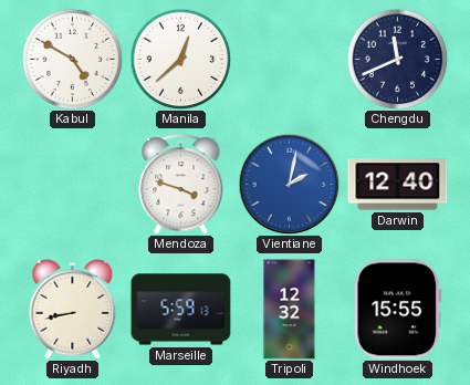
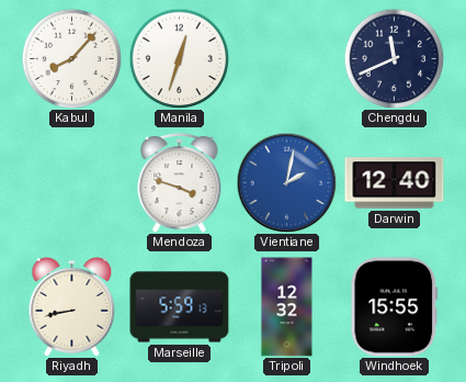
Kabul: 4:50 -> 8:07 (71, 58)
Manila: 12:38 -> 12:33 (179, 58)
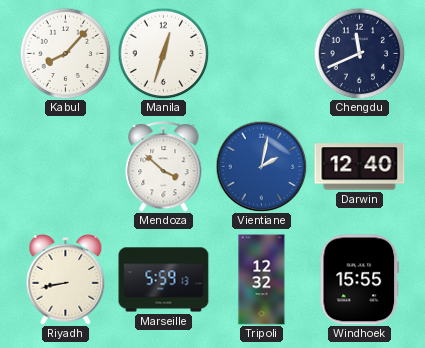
Mendoza: 3:48 -> 3:52 (164, 167)
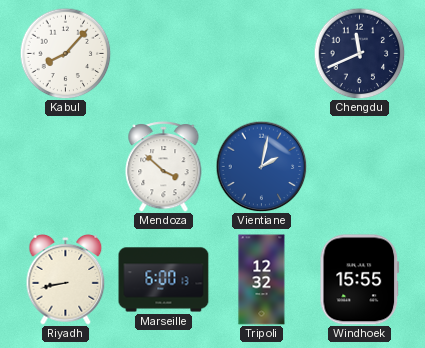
Manila: 12:33 -> none (163, 53)
Darwin: 12:40 -> none (360, 167)
Marseille: 5:59 -> 6:00 (164, 280)
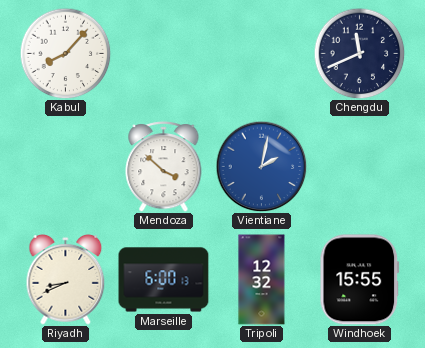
Riyadh: 8:43 -> 8:41 (66, 279)
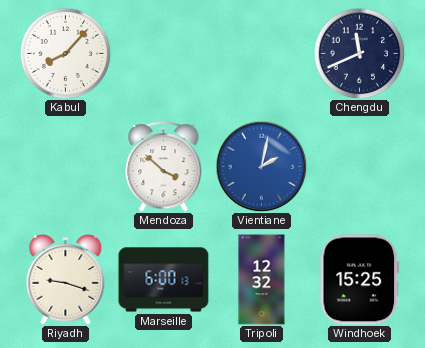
Riyadh: 8:41 -> 9:18 (66, 279)
Windhoek: 15:55 -> 15:25 (360, 280)
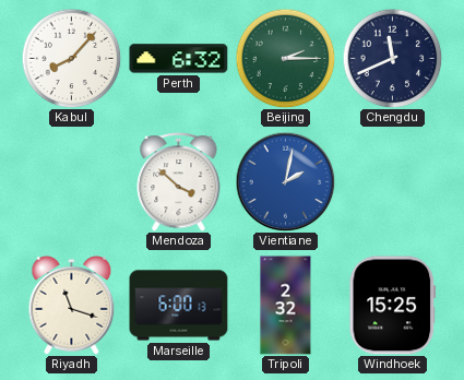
Perth: none -> 6:32 (179, 59)
Beijing: none -> 2:15 (285, 58)
Riyadh: 9:18 -> 11:18 (72, 305)
Tripoli: 12:32 -> 2:32 (286, 306)
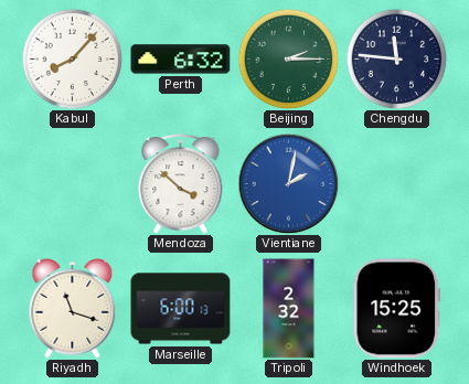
Chengdu: 11:41 -> 11:46 (396, 58)
